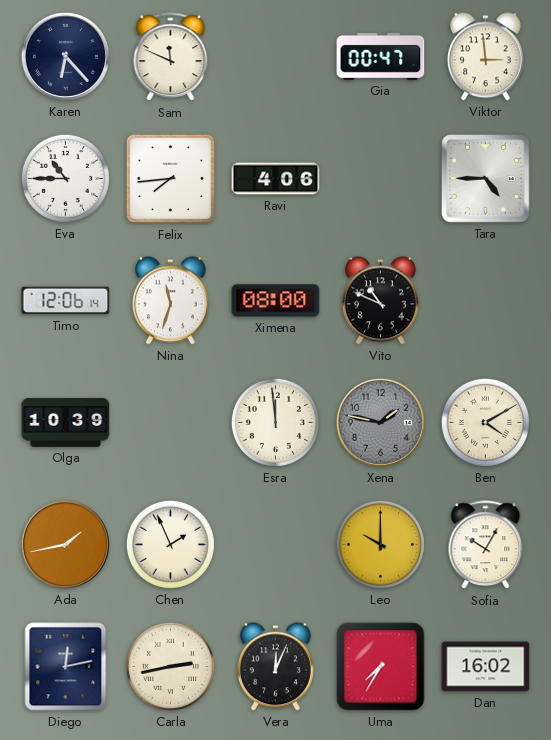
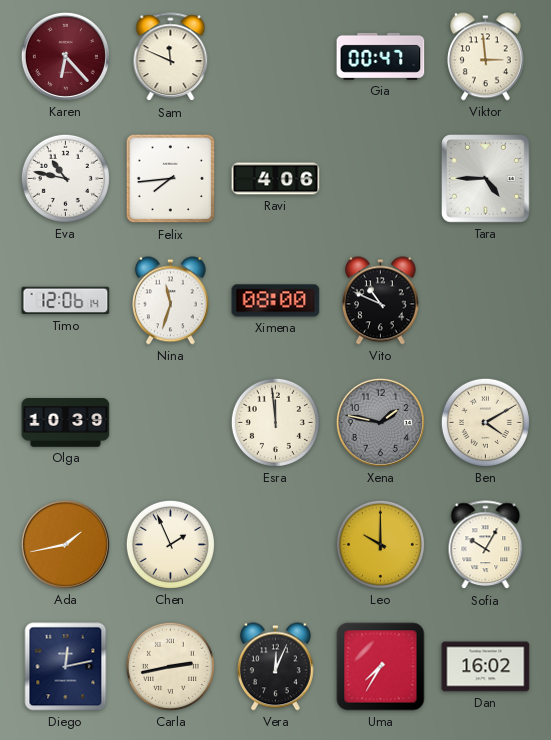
Karen dial: navy -> burgundy (65, 56)
Eva: 10:45 -> 10:47 (65, 178)
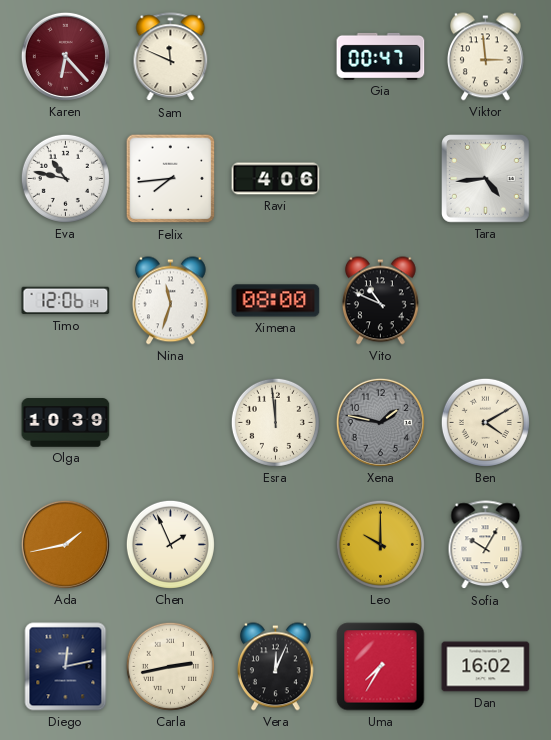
Tara: 4:45 -> 4:44 (486, 179)
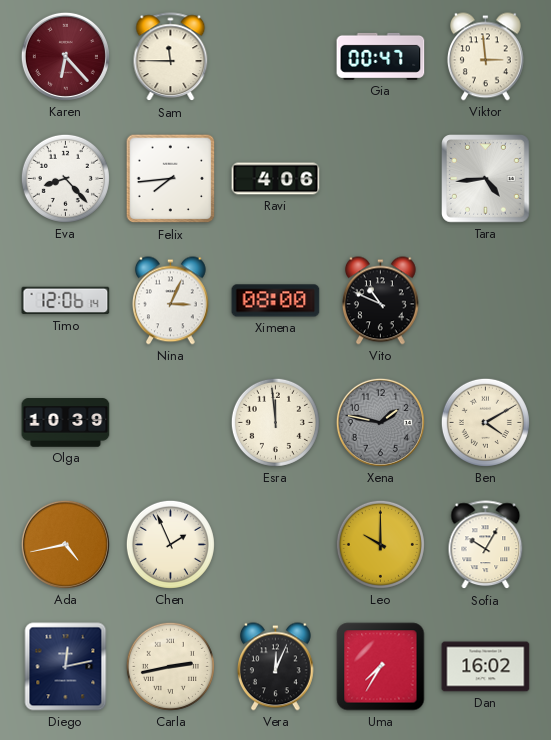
Sam: 11:49 -> 11:45 (171, 57)
Eva: 10:47 -> 8:23 (65, 178)
Nina: 11:33 -> 3:04 (170, 301)
Ada: 1:43 -> 4:43 (65, 544)
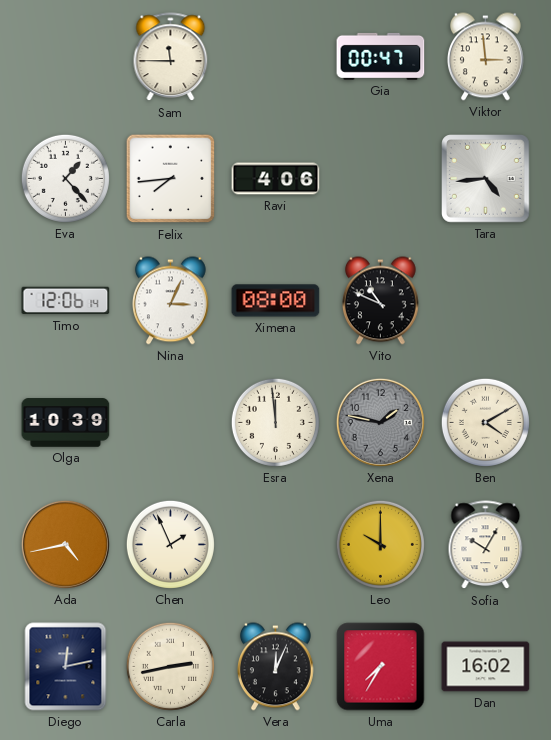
Karen: 6:23 -> none (65, 56)
Eva: 8:23 -> 1:23 (65, 178)
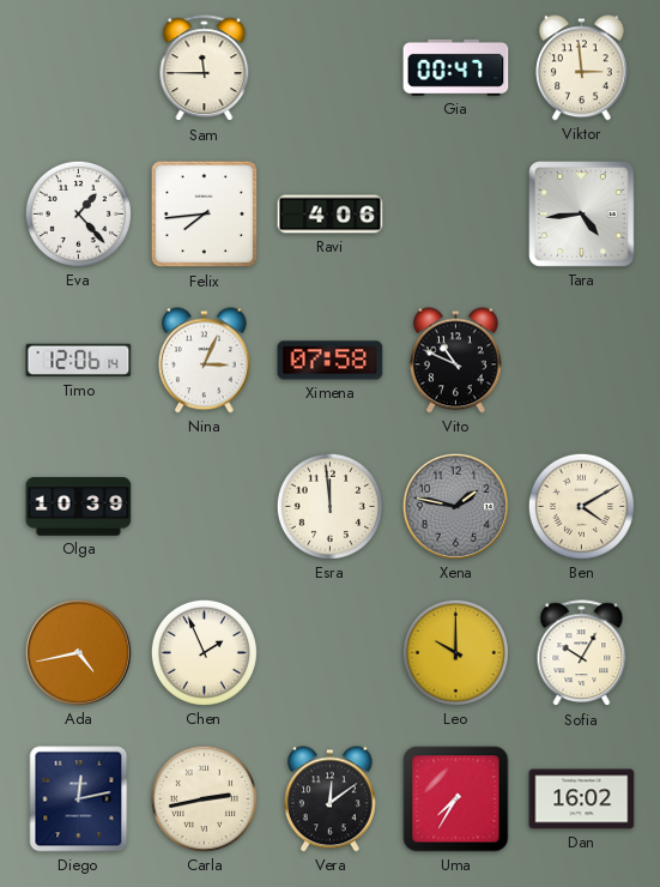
Ximena: 08:00 -> 07:58 (331, 361)
Vera: 12:04 -> 12:09 (329, 799)
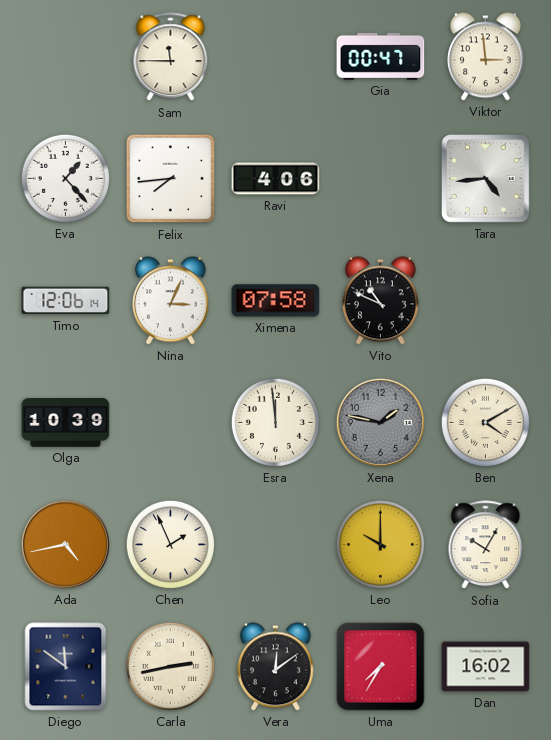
Diego: 12:13 -> 11:51 (66, 667)
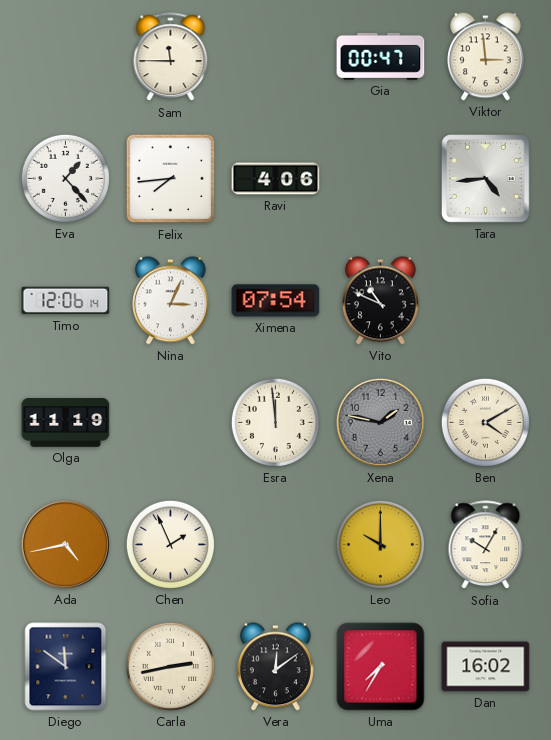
Ximena: 07:58 -> 07:54 (276, 301)
Olga: 10:39 -> 11:19 (66, 423)
